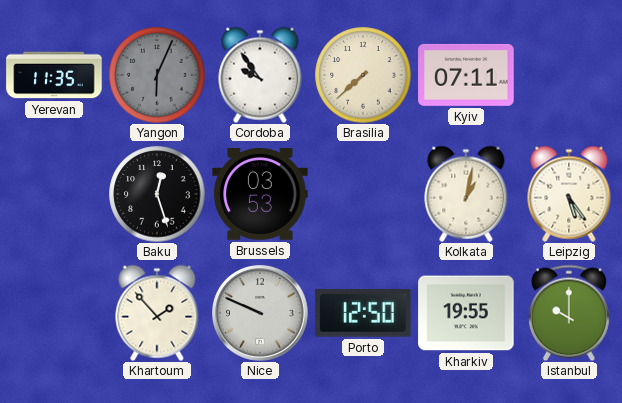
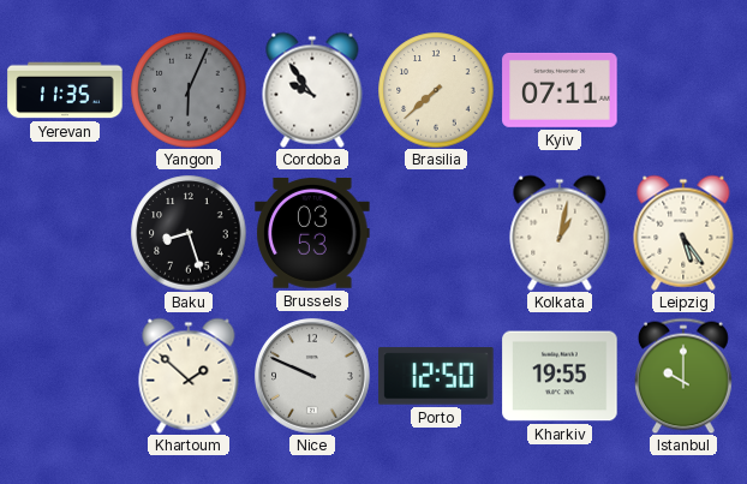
Baku: 12:27 -> 8:27 (189, 233)
Khartoum: 1:53 -> 1:52 (189, 376)
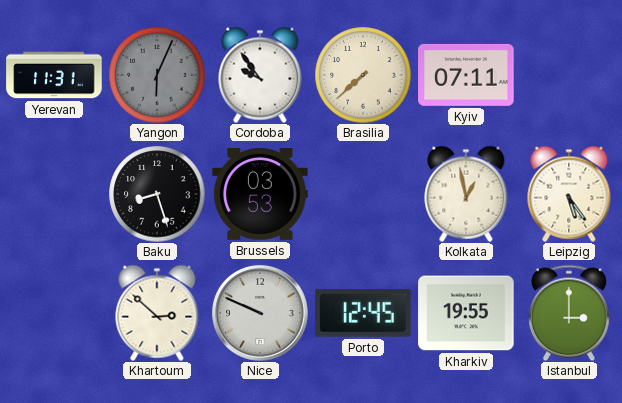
Yerevan: 11:35 -> 11:31 (54, 75)
Kolkata: 1:02 -> 12:58 (466, 194)
Khartoum: 1:52 -> 2:52 (157, 313)
Porto: 12:50 -> 12:45 (363, 313)
Istanbul: 10:00 -> 3:00 (569, 313)
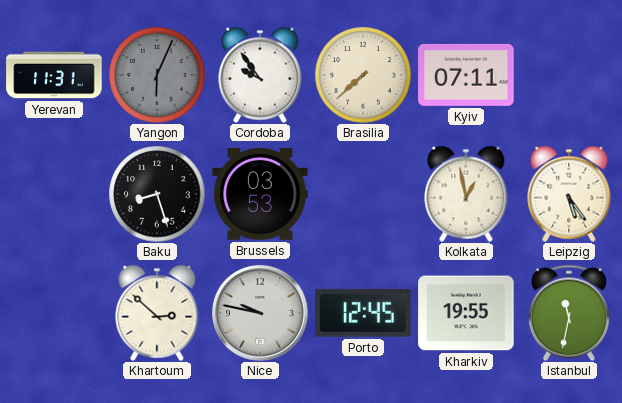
Nice: 9:49 -> 9:47 (260, 313)
Istanbul: 3:00 -> 11:32 (569, 313)
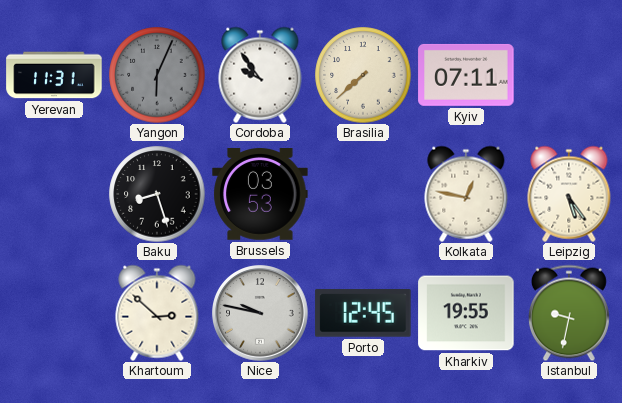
Kolkata: 12:58 -> 12:47 (466, 194)
Istanbul: 11:32 -> 9:32 (569, 313)
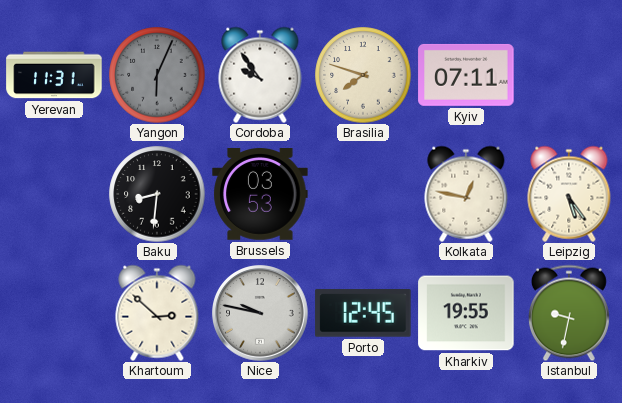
Brasilia: 7:38 -> 7:48 (363, 75)
Baku: 8:27 -> 8:31 (157, 194)
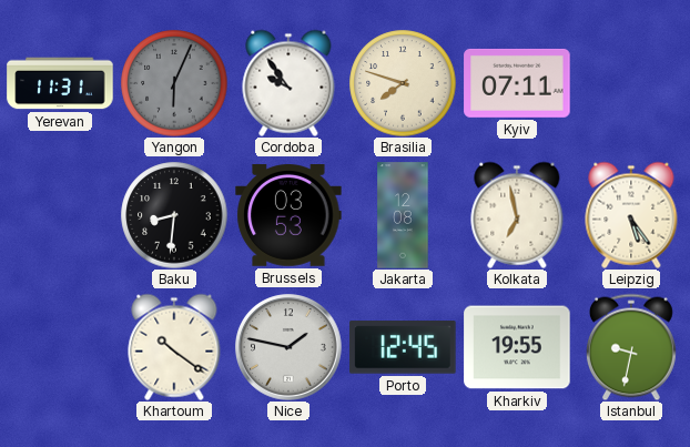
Jakarta: none -> 12:08 (403, 215)
Kolkata: 12:47 -> 6:58 (517, 215)
Khartoum: 2:52 -> 10:21 (174, 347)
Nice: 9:47 -> 1:47 (288, 347)
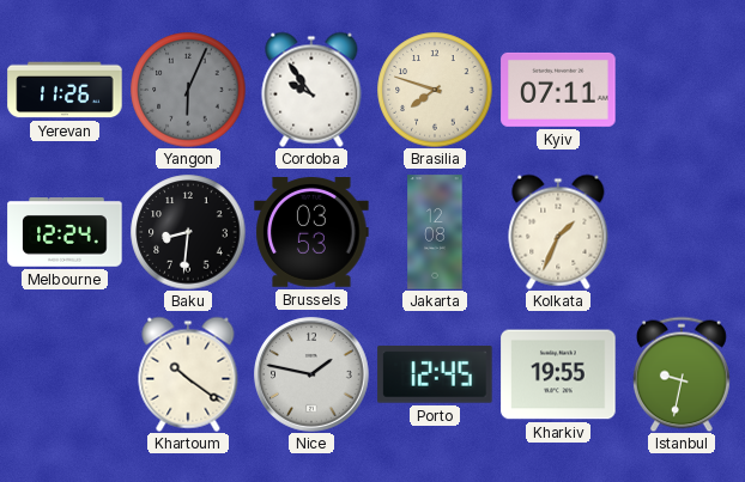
Yerevan: 11:31 -> 11:26 (65, 90)
Melbourne: none -> 12:24 (65, 232)
Kolkata: 6:58 -> 1:34 (558, 232)
Leipzig: 5:24 -> none (631, 215)
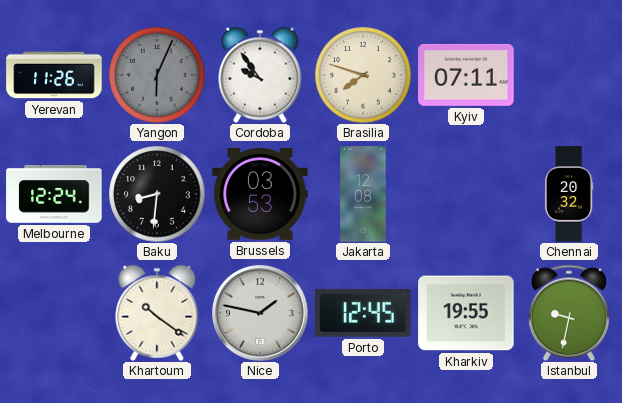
Kolkata: 1:34 -> none (558, 232)
Chennai: none -> 20:32 (569, 194)
